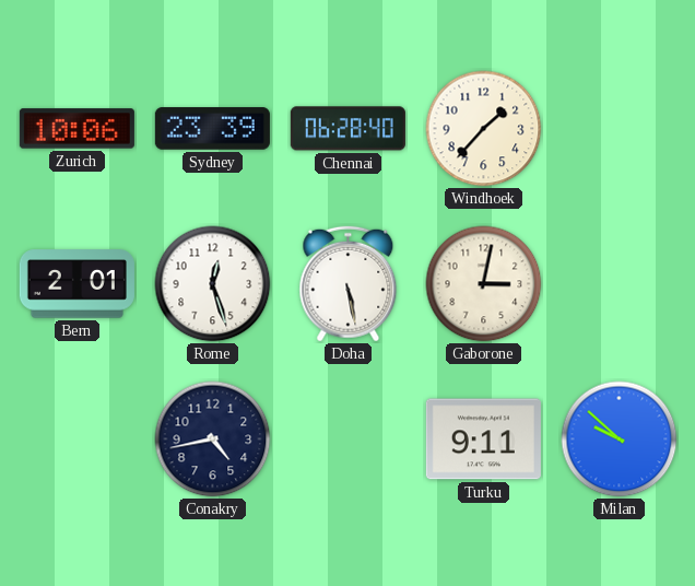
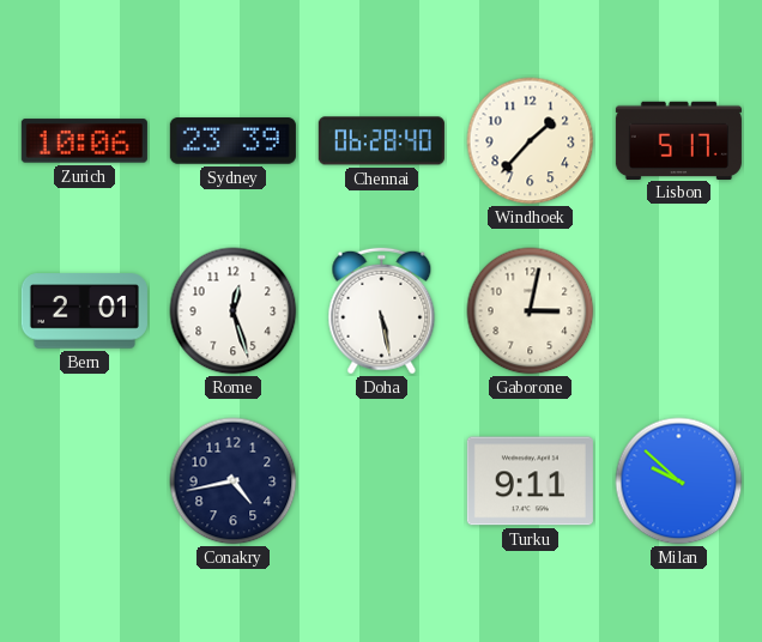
Lisbon: none -> 5:17 (678, 140)
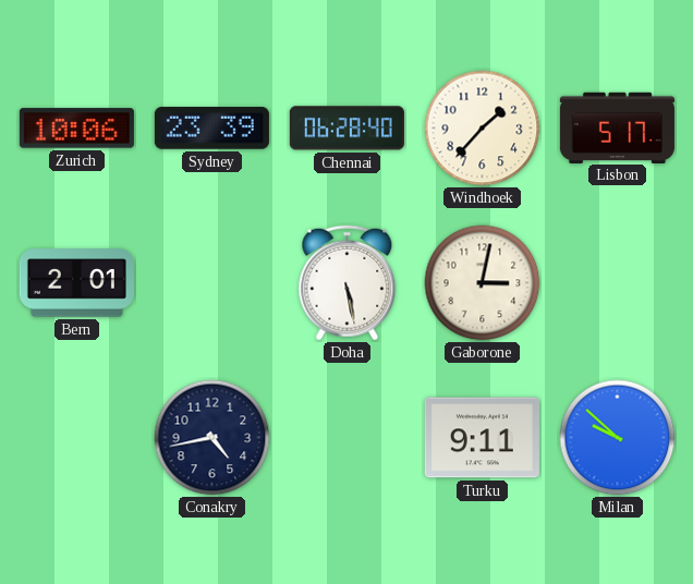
Rome: 12:27 -> none (234, 311)
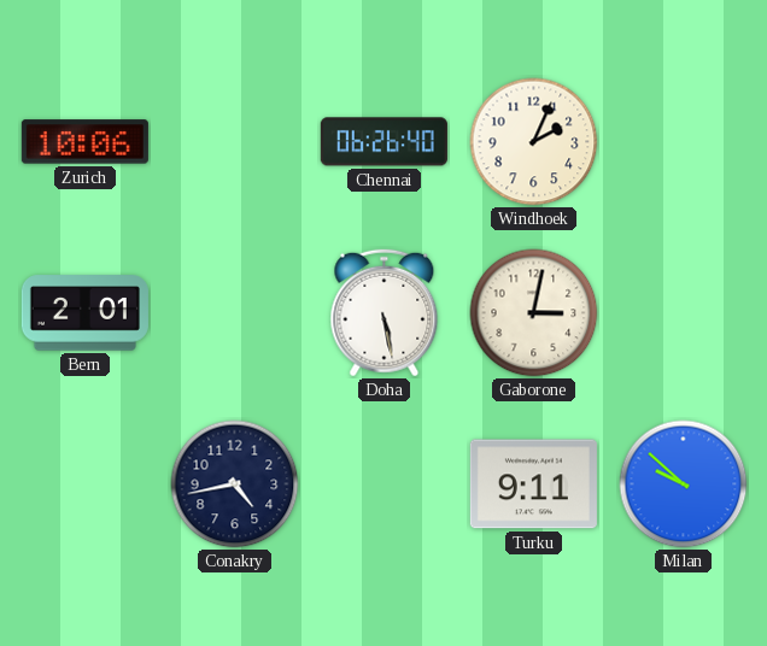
Sydney: 23:39 -> none (211, 129)
Chennai: 06:28 -> 06:26 (383, 142)
Windhoek: 1:37 -> 2:04 (534, 142)
Lisbon: 5:17 -> none (617, 127)
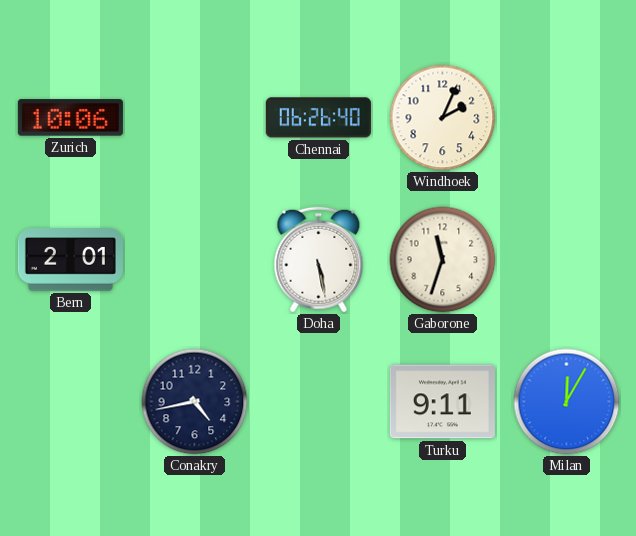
Gaborone: 3:02 -> 11:33 (443, 260)
Milan: 9:52 -> 12:05 (567, 402)
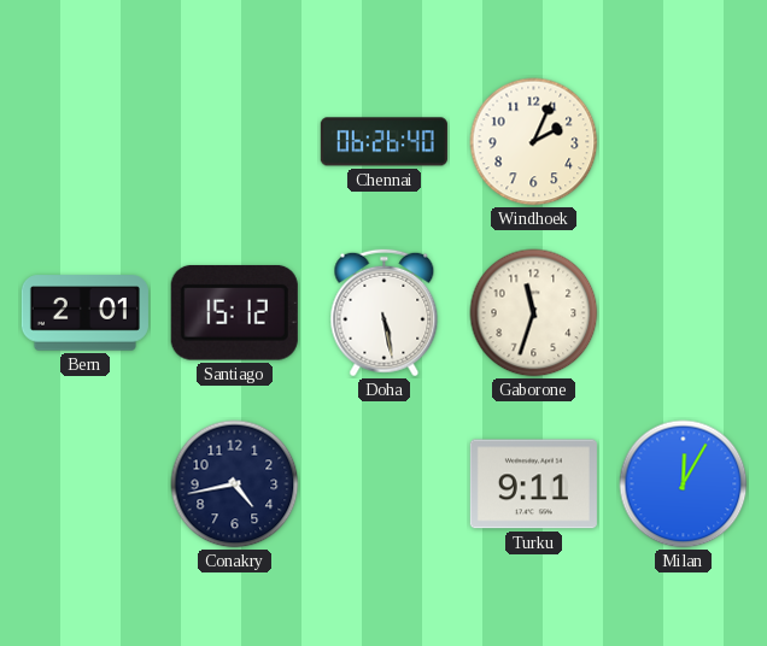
Zurich: 10:06 -> none (70, 118)
Santiago: none -> 15:12 (234, 313)
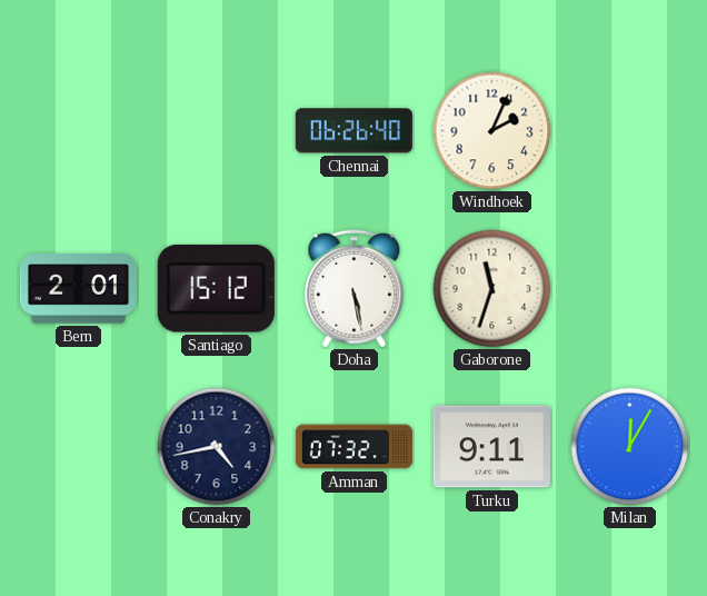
Amman: none -> 07:32 (353, 447)
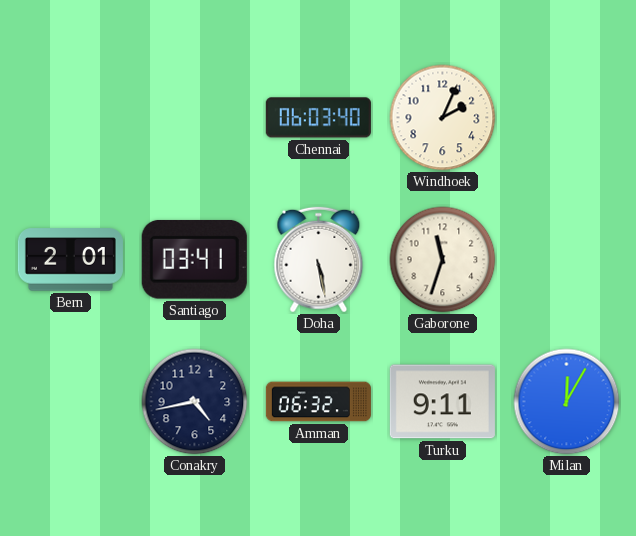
Chennai: 06:26 -> 06:03 (318, 118)
Santiago: 15:12 -> 03:41 (194, 260)
Amman: 07:32 -> 06:32 (318, 402)
